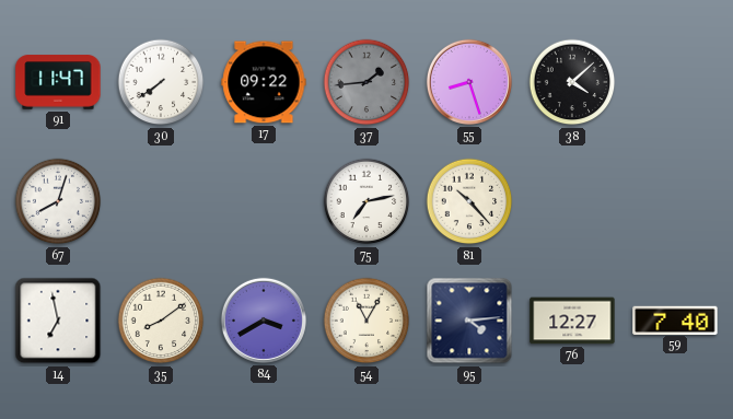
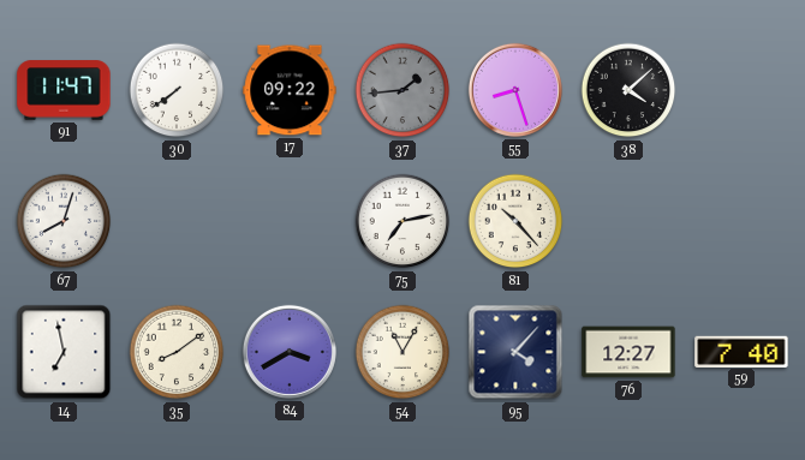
95: 4:14 -> 4:07 (515, 352)
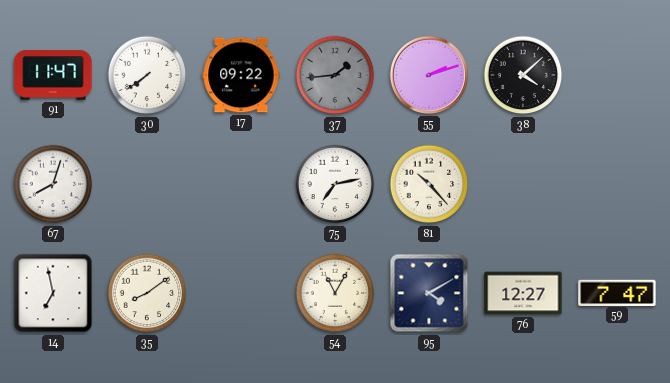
55: 8:27 -> 2:12 (429, 75)
84: 3:40 -> none (290, 352)
95: 4:07 -> 4:10 (429, 293)
59: 7:40 -> 7:47 (617, 292)
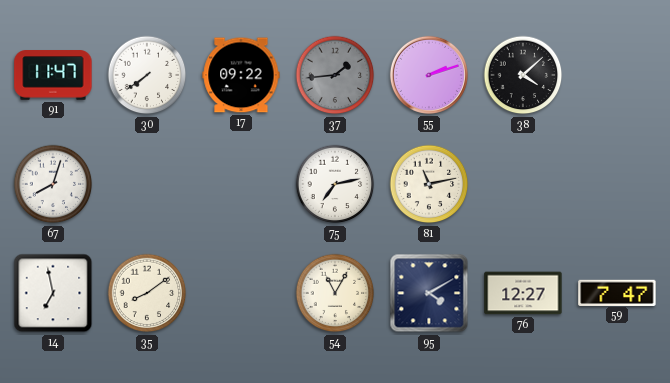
81: 10:23 -> 11:13 (429, 184)
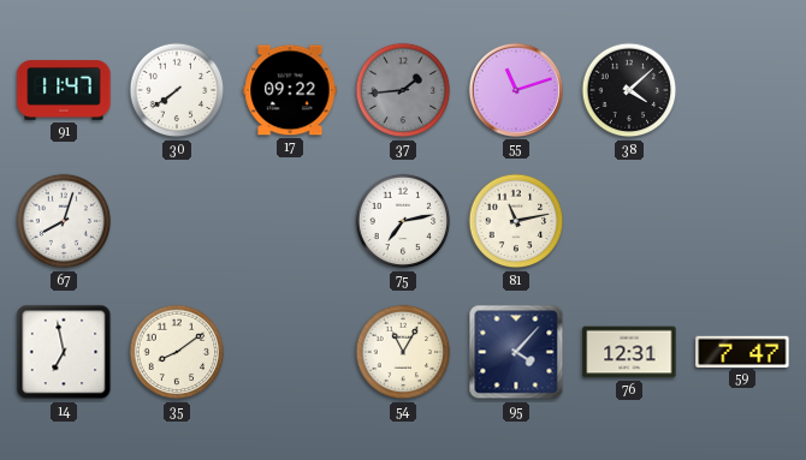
55: 2:12 -> 11:12 (516, 90)
95: 4:10 -> 4:07 (516, 352)
76: 12:27 -> 12:31 (629, 352)
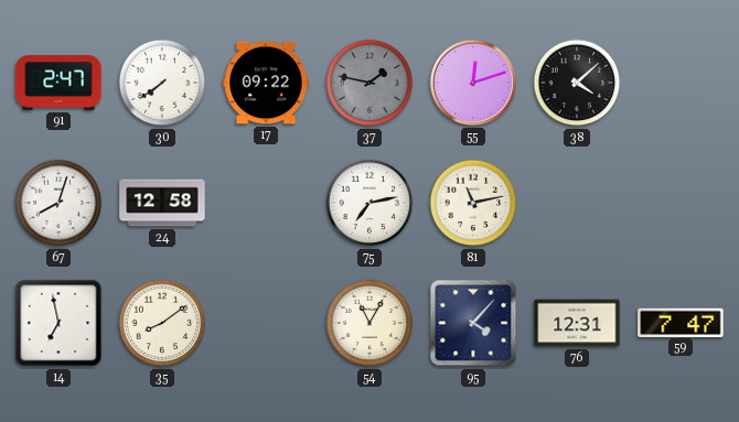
91: 11:47 -> 2:47 (58, 83)
37: 1:44 -> 1:47 (369, 83)
55: 11:12 -> 12:12 (473, 83)
24: none -> 12:58 (162, 203)
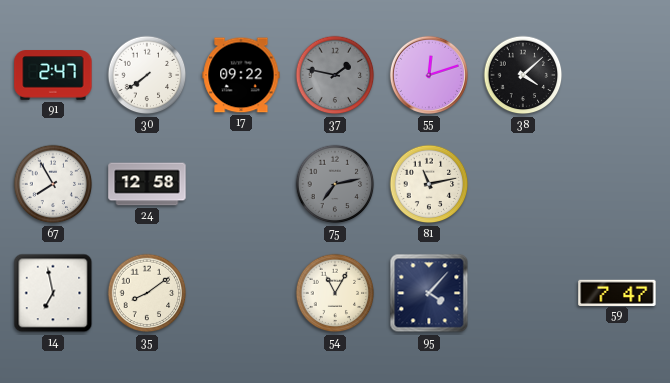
67: 8:03 -> 7:55 (53, 184)
75 dial: white -> grey (335, 184)
76: 12:31 -> none (577, 323)
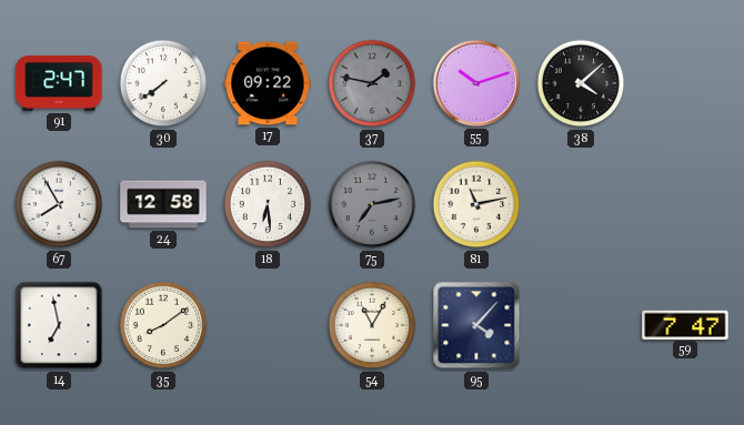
55: 12:12 -> 10:12 (476, 83)
18: none -> 6:29 (268, 204)
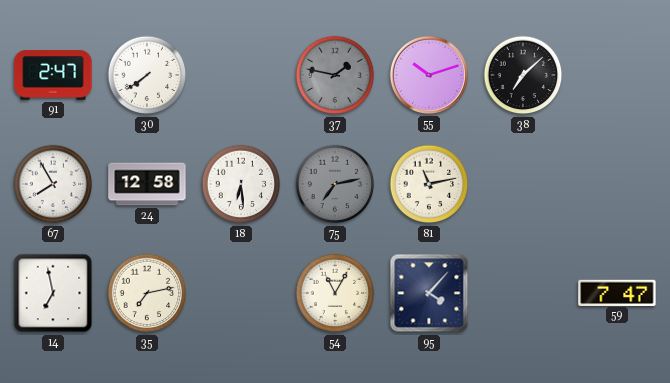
17: 09:22 -> none (268, 83)
38: 4:08 -> 7:08 (523, 75)
35: 8:09 -> 7:13 (147, 293)
